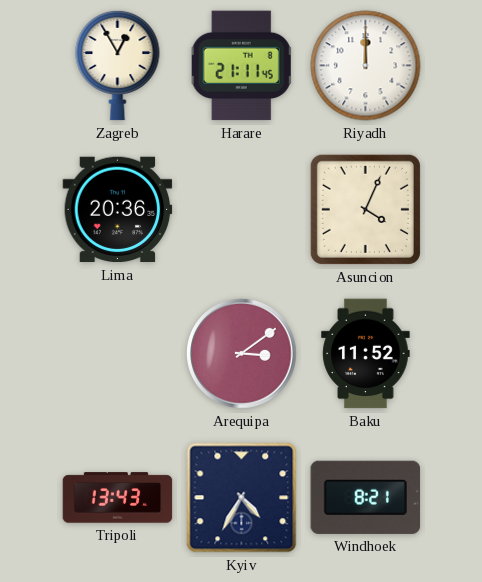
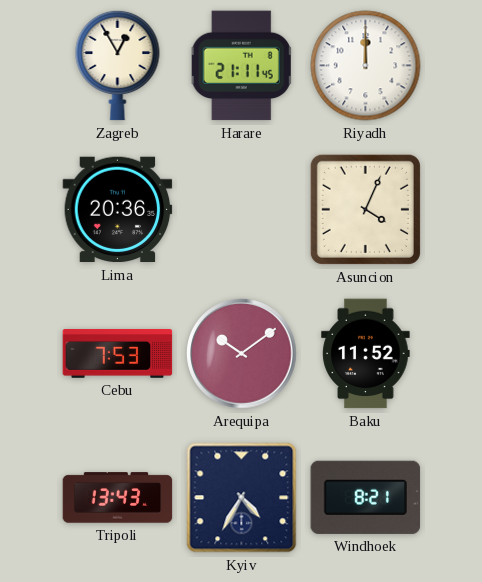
Cebu: none -> 7:53 (118, 354)
Arequipa: 3:09 -> 10:09 (242, 354)
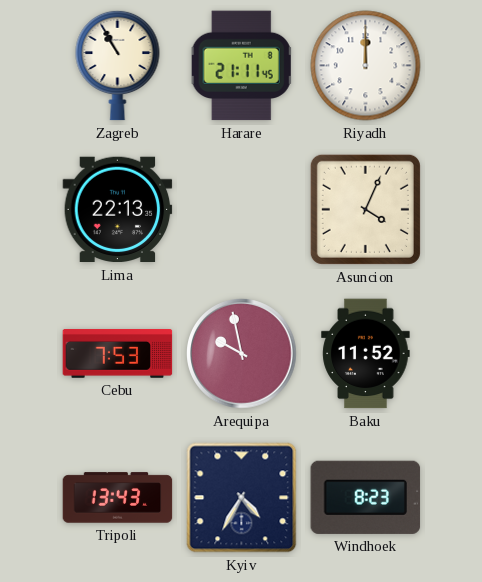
Zagreb: 12:55 -> 10:55 (118, 65)
Lima: 20:36 -> 22:13 (118, 210)
Arequipa: 10:09 -> 9:58 (242, 354)
Windhoek: 8:21 -> 8:23 (366, 497)
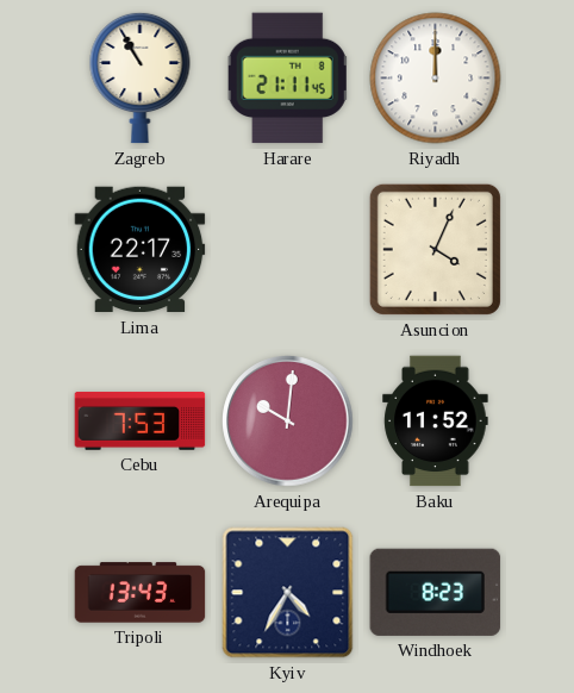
Lima: 22:13 -> 22:17 (141, 250)
Arequipa: 9:58 -> 10:01 (288, 422)
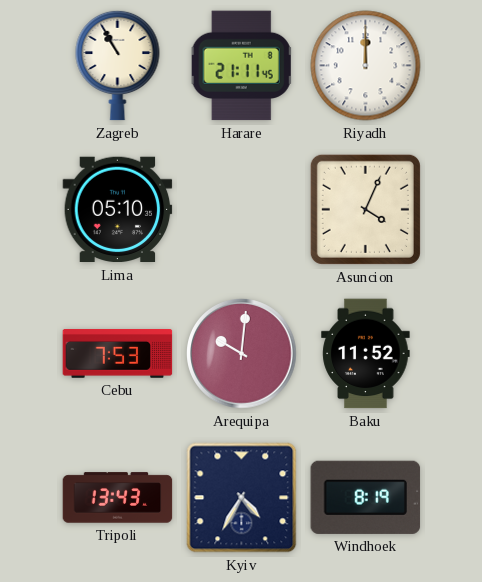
Lima: 22:17 -> 05:10 (118, 210)
Windhoek: 8:23 -> 8:19 (366, 497)
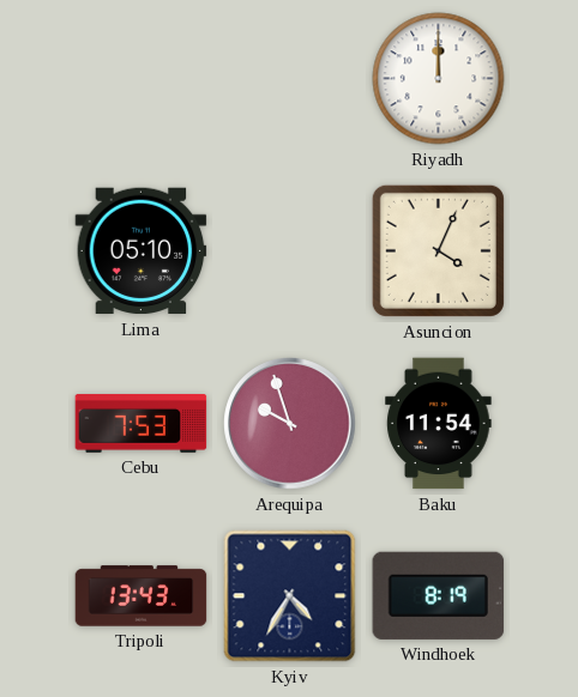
Zagreb: 10:55 -> none (118, 65)
Harare: 21:11 -> none (241, 66)
Arequipa: 10:01 -> 9:57 (290, 424)
Baku: 11:52 -> 11:54 (439, 424)
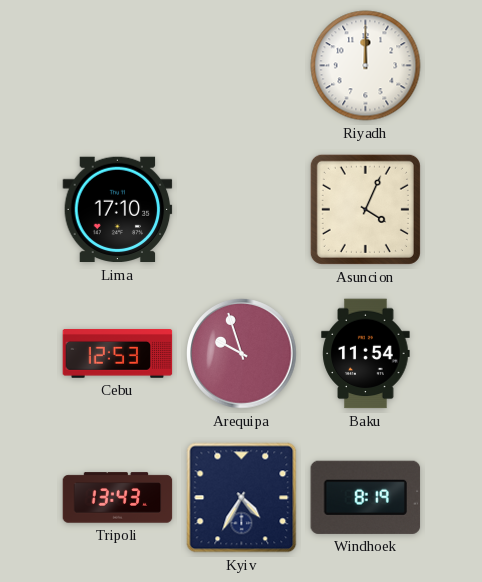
Lima: 05:10 -> 17:10 (118, 210)
Cebu: 7:53 -> 12:53 (118, 354)
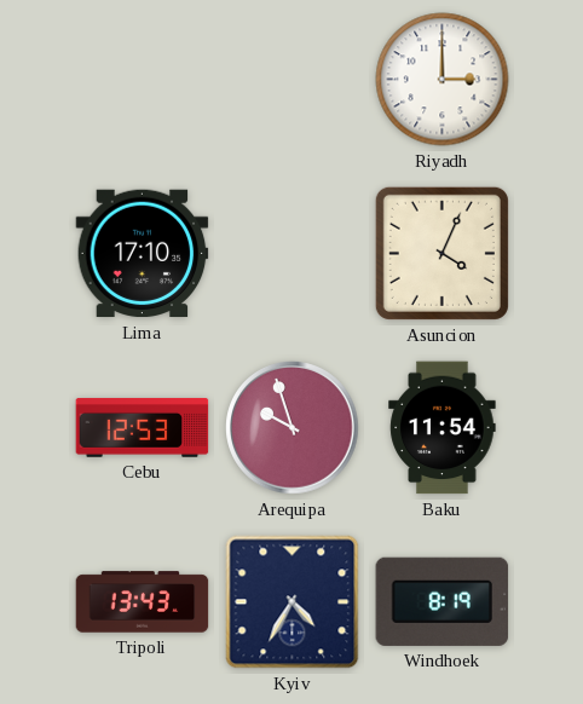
Riyadh: 12:00 -> 3:00 (443, 80)
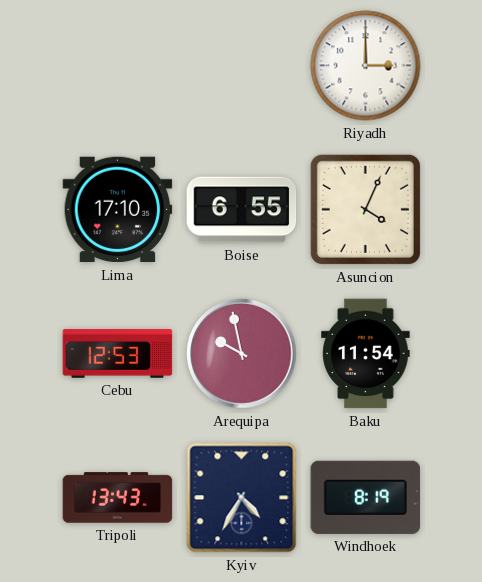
Boise: none -> 6:55 (242, 210)
Arequipa: 9:57 -> 9:58 (242, 354)
